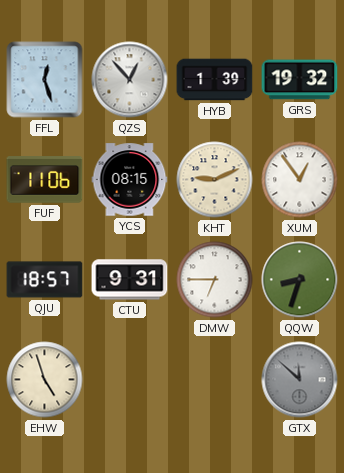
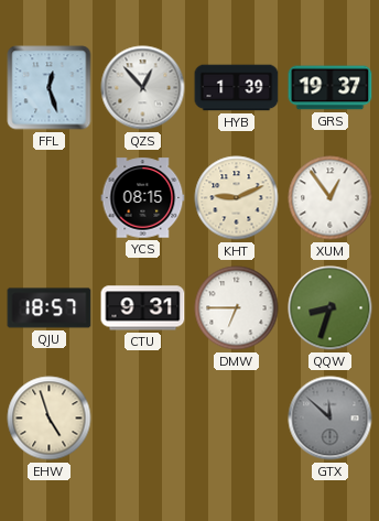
GRS: 19:32 -> 19:37 (331, 88)
FUF: 11:06 -> none (45, 180)
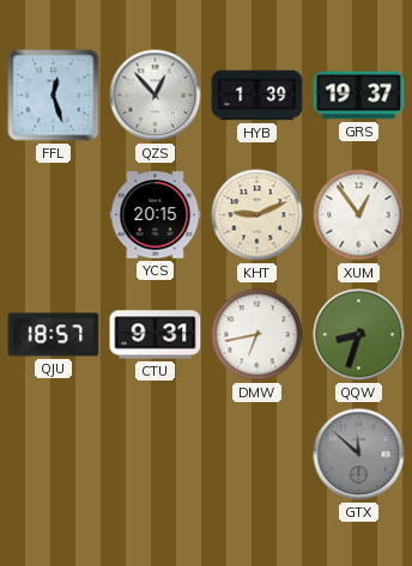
YCS: 08:15 -> 20:15 (156, 215)
DMW: 6:45 -> 6:43 (257, 335)
EHW: 4:57 -> none (50, 419)
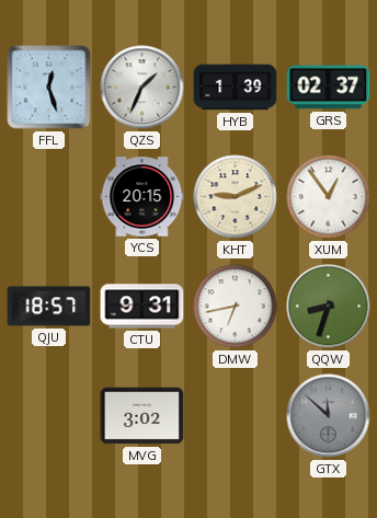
QZS: 12:53 -> 1:34 (142, 88)
GRS: 19:37 -> 02:37 (329, 88)
MVG: none -> 3:02 (142, 416)
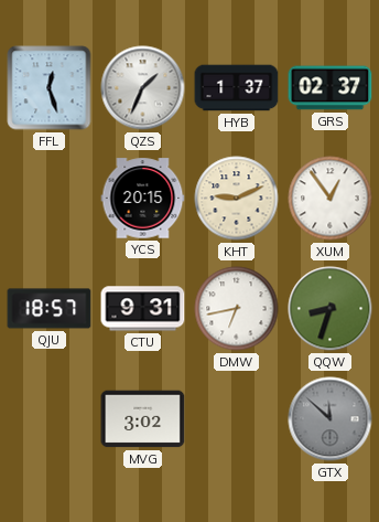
HYB: 1:39 -> 1:37 (237, 88)
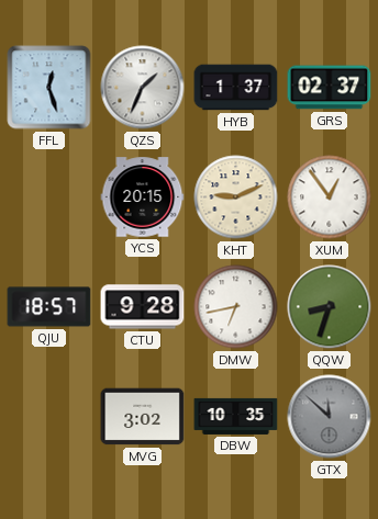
CTU: 9:31 -> 9:28 (143, 307)
DBW: none -> 10:35 (236, 416)
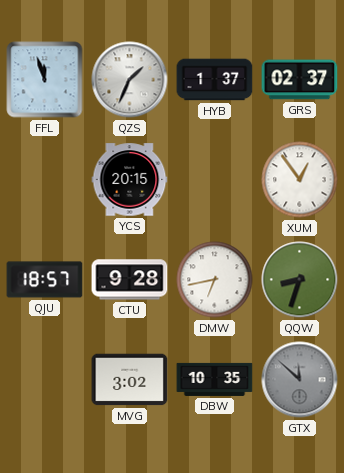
FFL: 12:27 -> 11:57 (45, 80)
KHT: 9:11 -> none (236, 198)
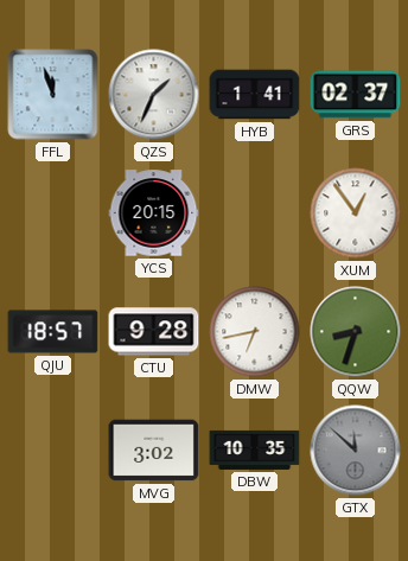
HYB: 1:37 -> 1:41 (255, 95)
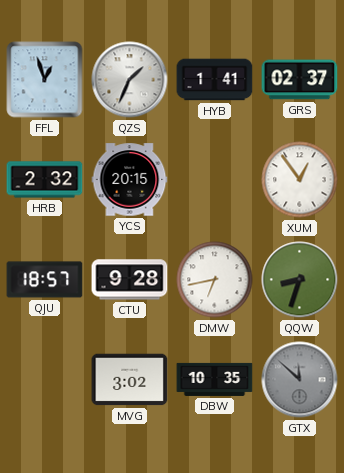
FFL: 11:57 -> 12:57 (45, 80)
HRB: none -> 2:32 (45, 180)
